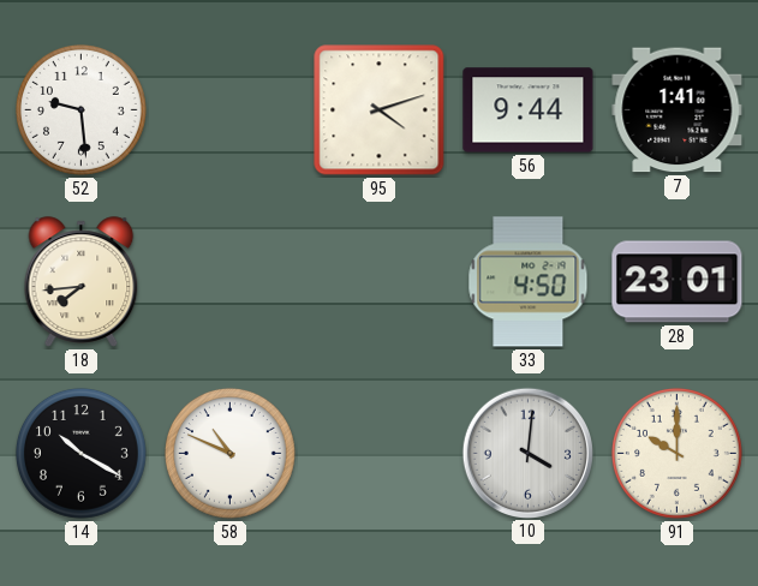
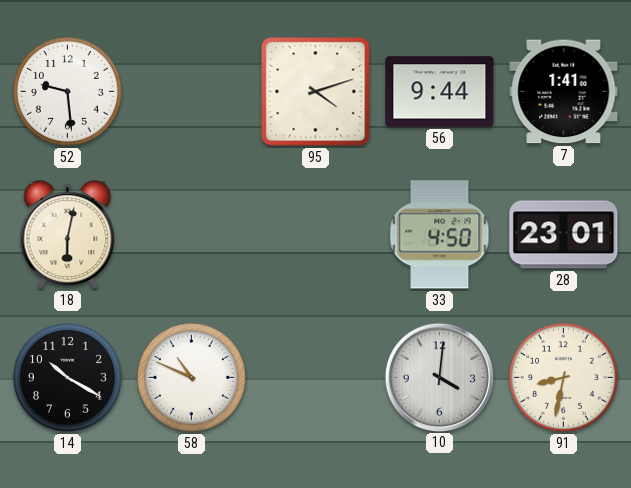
18: 7:44 -> 6:02 (68, 235)
91: 10:00 -> 8:32 (563, 377)
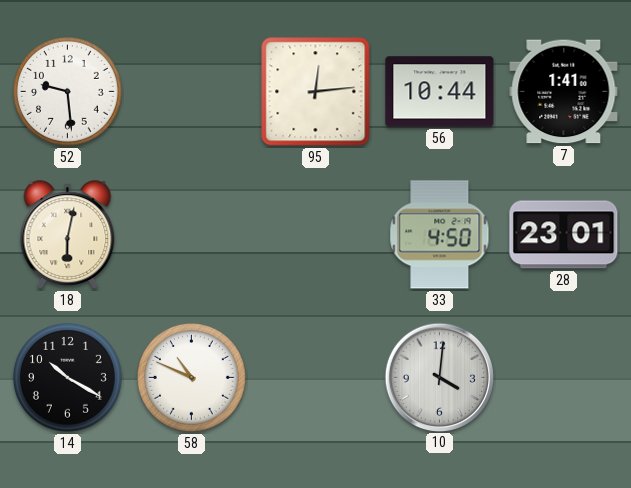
95: 4:12 -> 12:14 (316, 92)
56: 9:44 -> 10:44 (440, 92)
91: 8:32 -> none (563, 377)
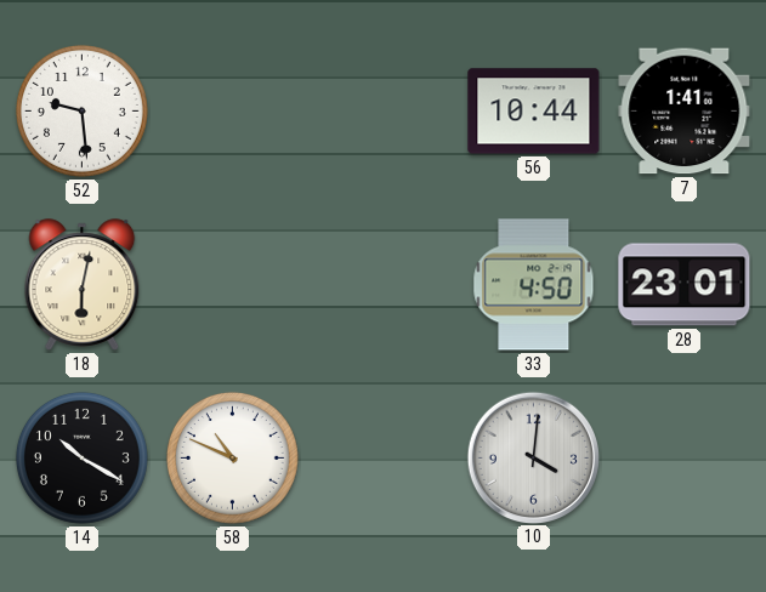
95: 12:14 -> none (316, 92)
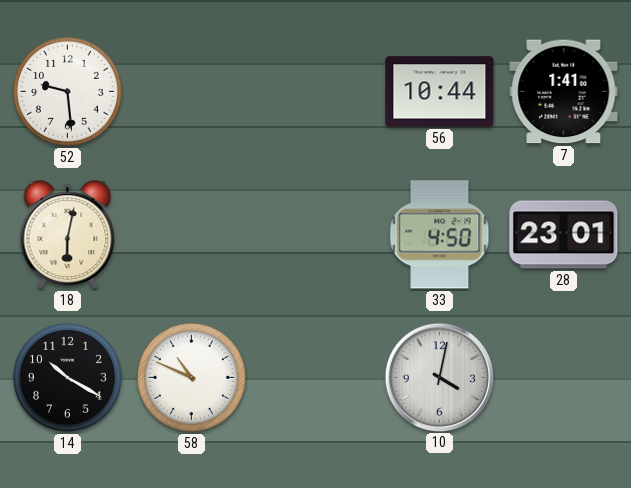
10: 4:01 -> 4:02 (439, 377)
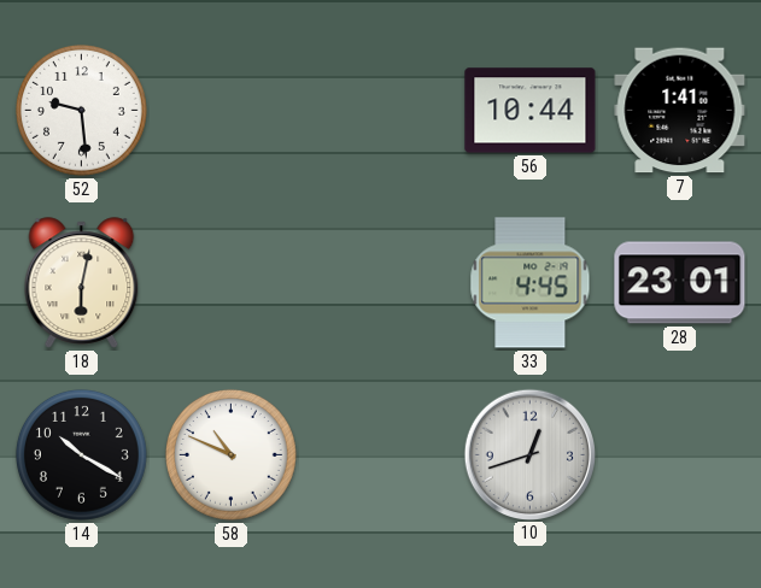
33: 4:50 -> 4:45 (531, 283)
10: 4:02 -> 12:42 (529, 454)
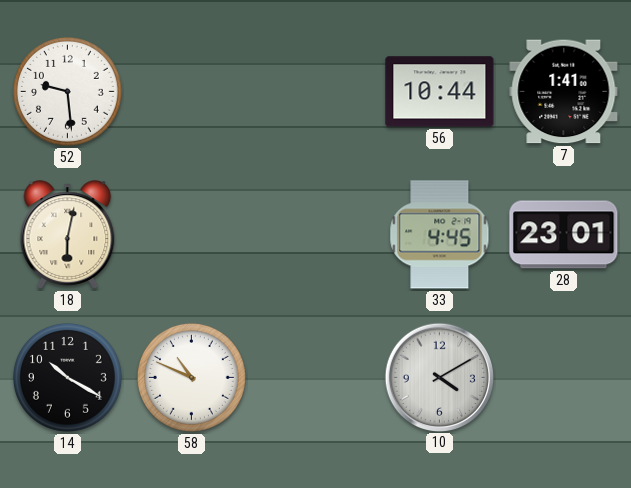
10: 12:42 -> 4:10 (439, 377)
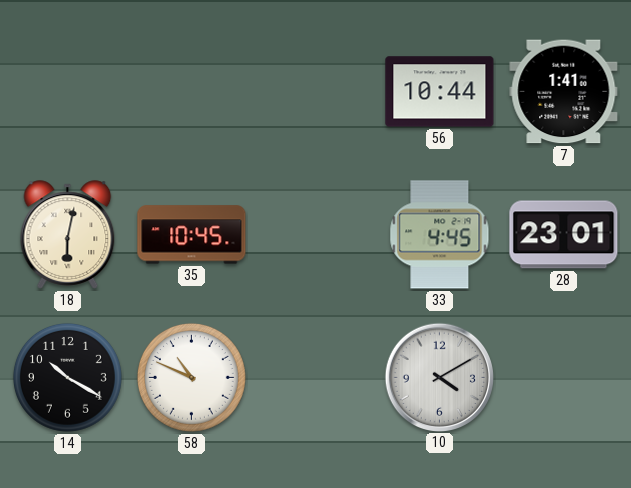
52: 9:29 -> none (67, 91)
35: none -> 10:45 (192, 235)
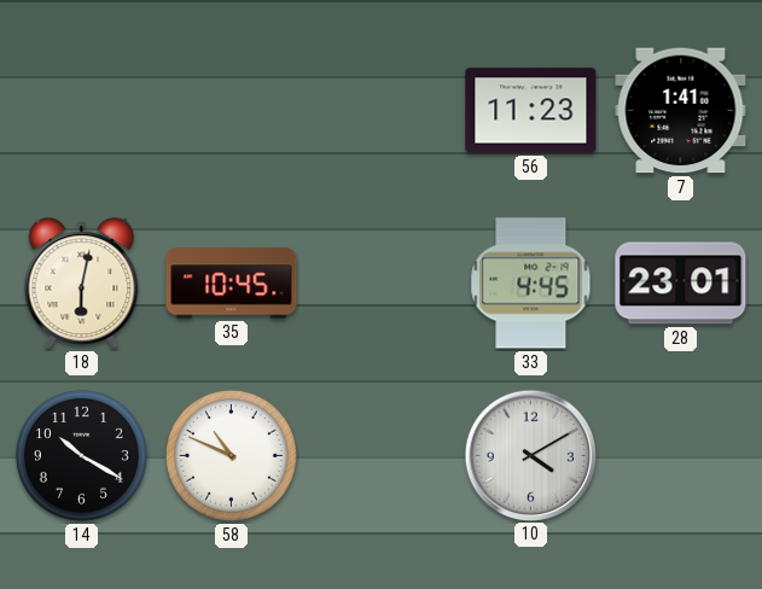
56: 10:44 -> 11:23 (531, 111)
